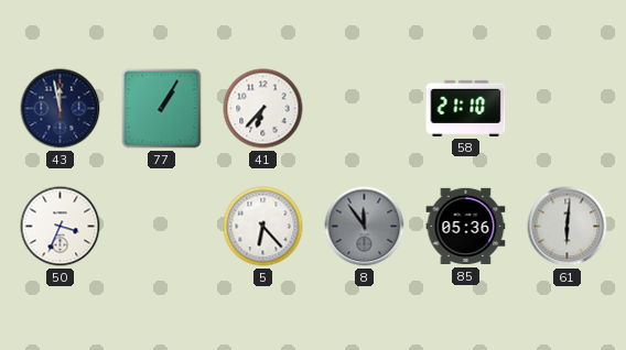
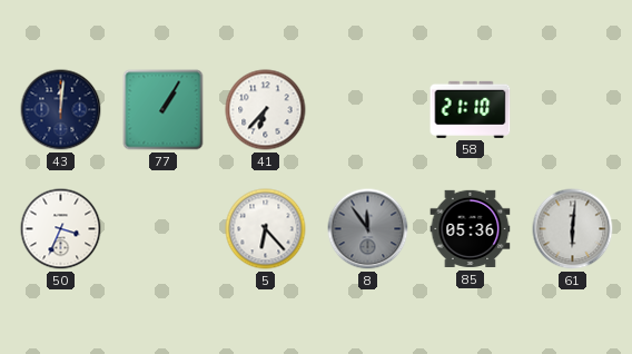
43: 11:58 -> 12:01 (61, 110)
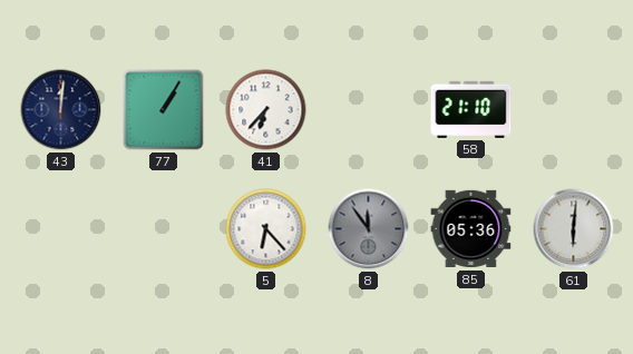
50: 3:34 -> none (61, 229)
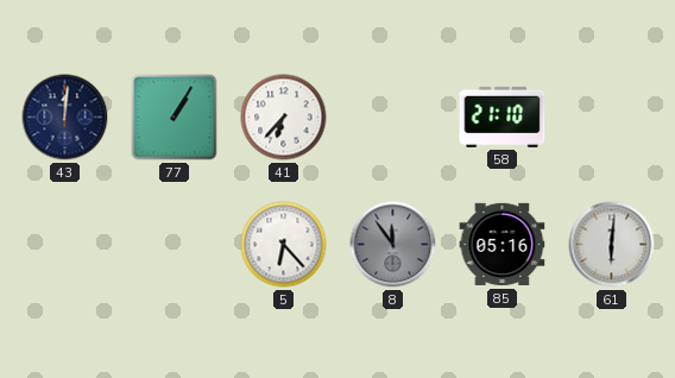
85: 05:36 -> 05:16 (503, 245)
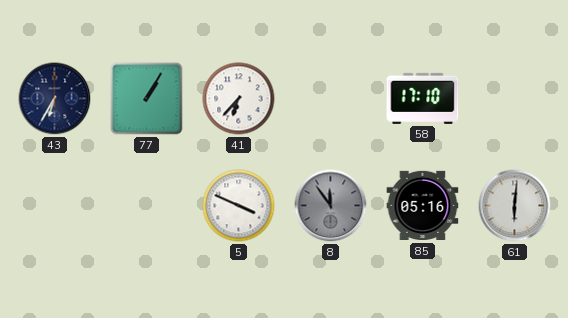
43: 12:01 -> 6:35 (55, 99)
58: 21:10 -> 17:10 (423, 98)
5: 6:23 -> 3:49 (239, 206)
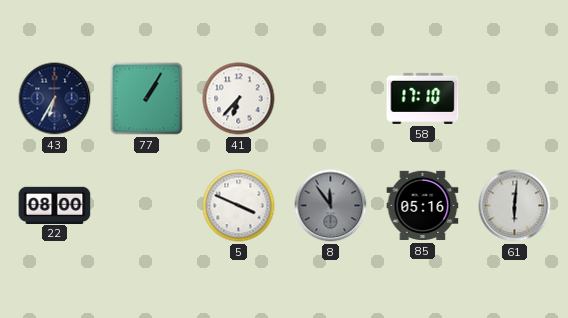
22: none -> 08:00 (55, 205)
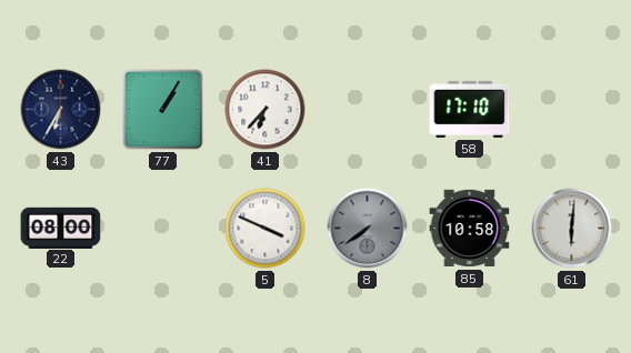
8: 11:54 -> 7:39 (368, 229)
85: 05:16 -> 10:58 (470, 229)
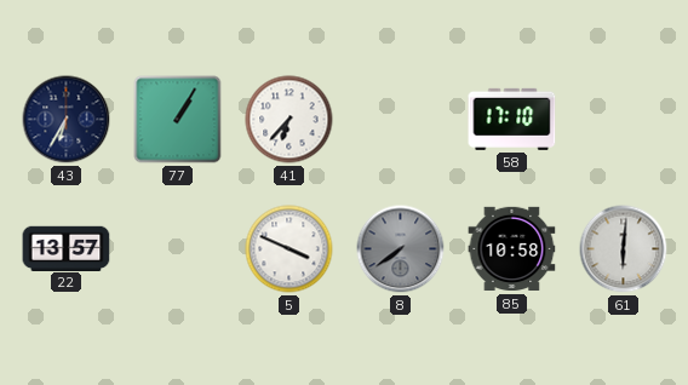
22: 08:00 -> 13:57 (67, 248)
